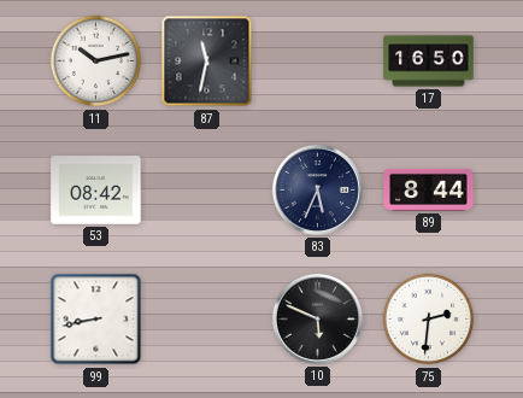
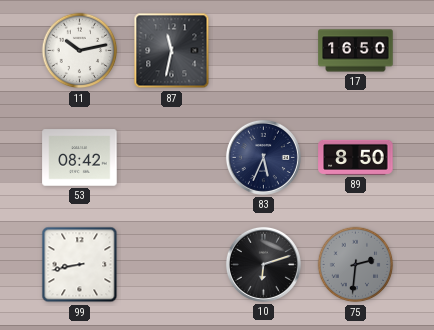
89: 8:44 -> 8:50 (356, 157)
10: 5:49 -> 6:12 (263, 264)
75 dial: white -> grey (356, 265)
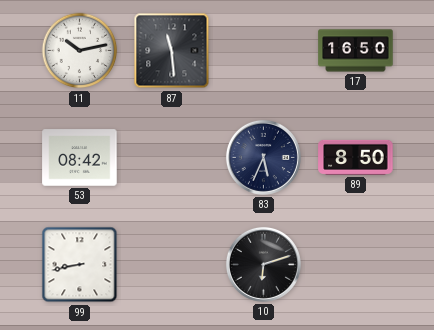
87: 11:32 -> 11:29 (172, 51)
75: 2:31 -> none (356, 265)
